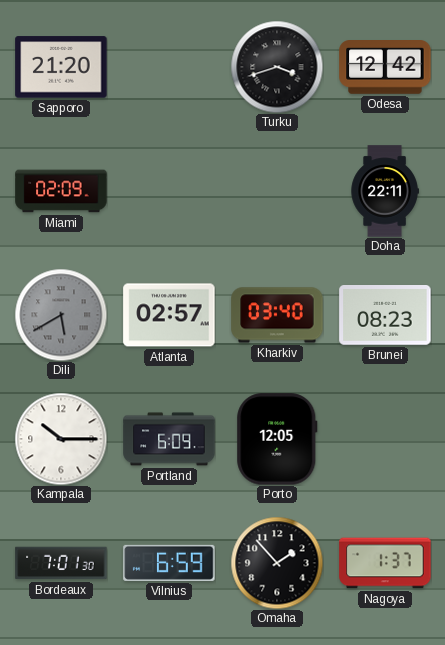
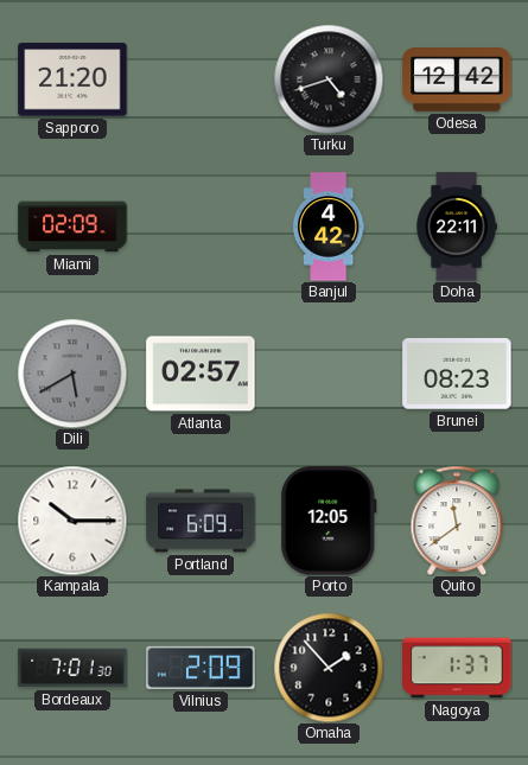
Turku: 3:42 -> 4:42 (329, 79)
Banjul: none -> 4:42 (329, 227)
Kharkiv: 03:40 -> none (277, 315)
Quito: none -> 11:39 (457, 521)
Vilnius: 6:59 -> 2:09 (201, 668)
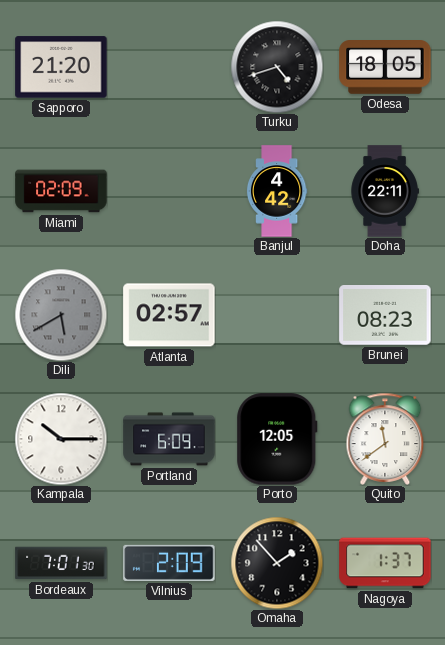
Odesa: 12:42 -> 18:05 (385, 68)
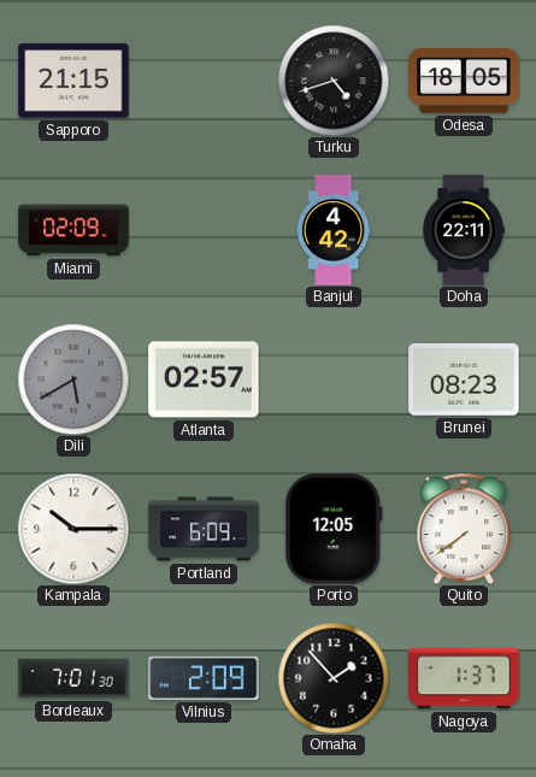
Sapporo: 21:20 -> 21:15 (73, 81)
Quito: 11:39 -> 7:39 (464, 529)
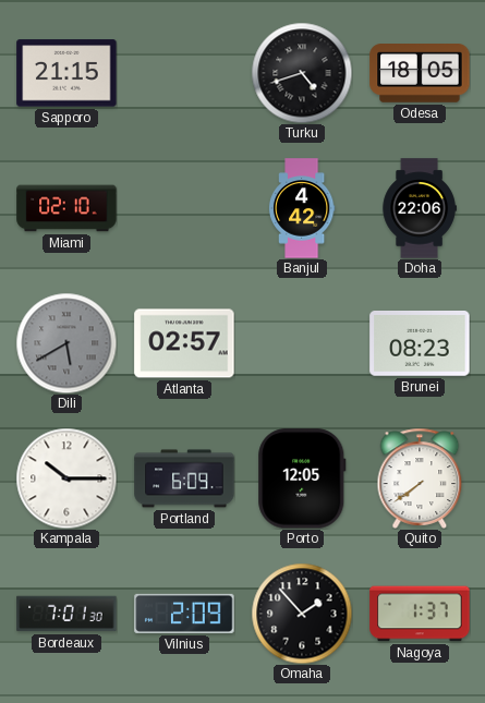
Miami: 02:09 -> 02:10 (66, 208)
Doha: 22:11 -> 22:06 (420, 208)
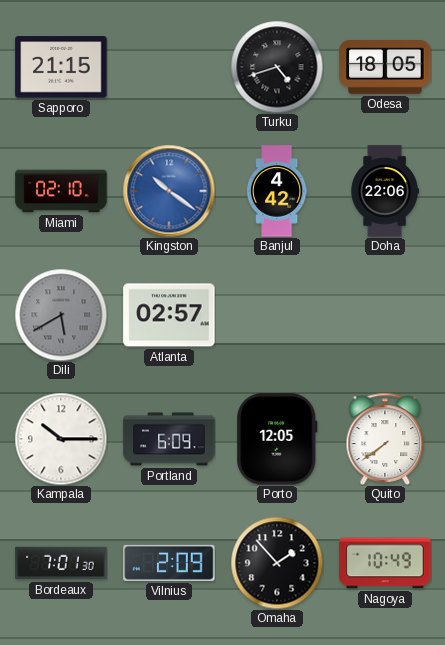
Kingston: none -> 10:21 (169, 191)
Brunei: 08:23 -> none (420, 344)
Nagoya: 1:37 -> 10:49 (385, 563)
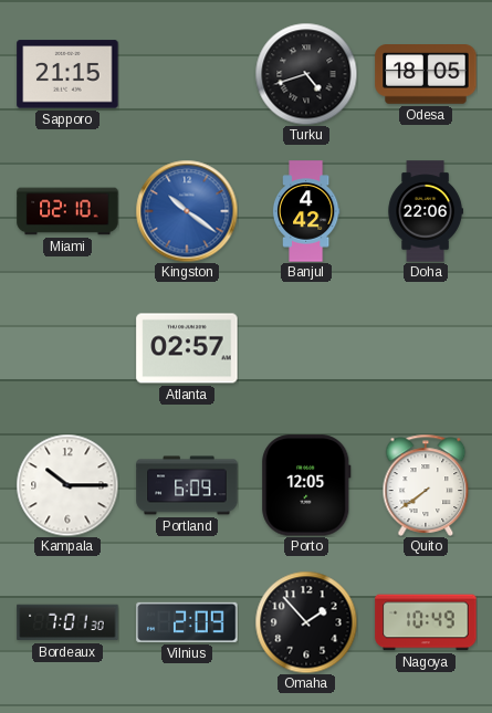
Dili: 5:40 -> none (61, 315)
